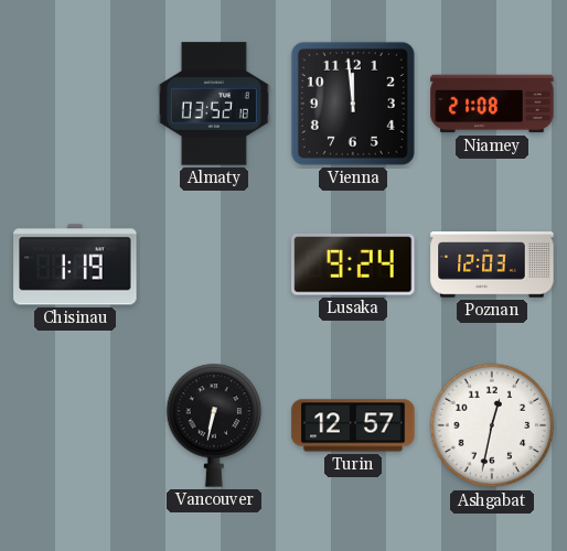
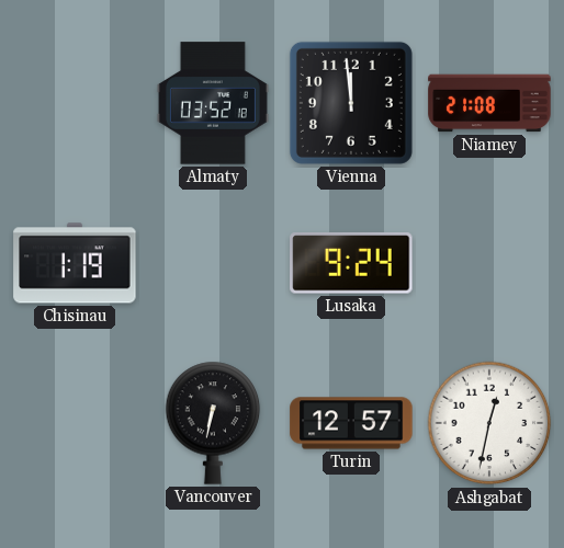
Poznan: 12:03 -> none (492, 264)
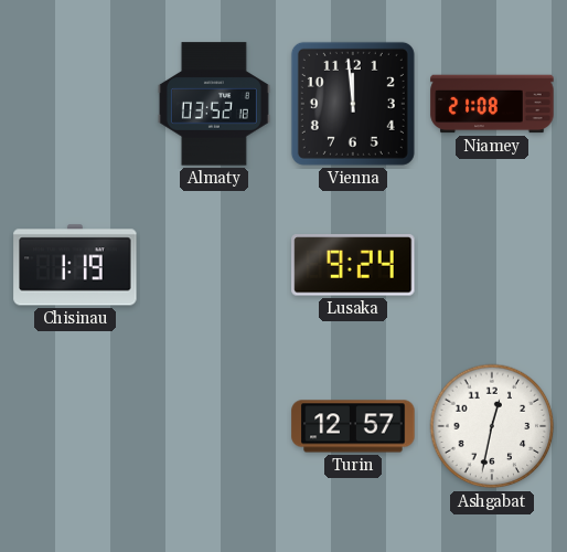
Vancouver: 6:32 -> none (213, 423)
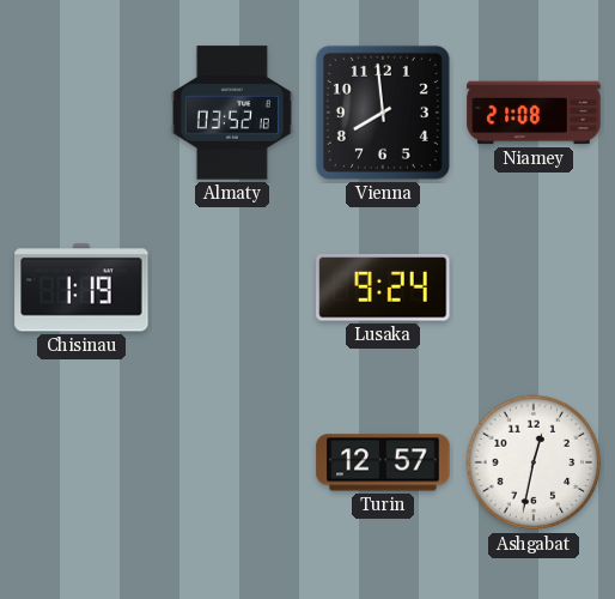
Vienna: 11:59 -> 7:59 (383, 113)
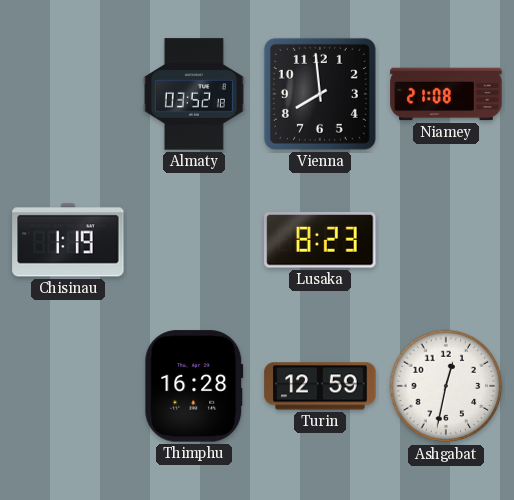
Lusaka: 9:24 -> 8:23 (320, 240)
Thimphu: none -> 16:28 (194, 386)
Turin: 12:57 -> 12:59 (320, 386)
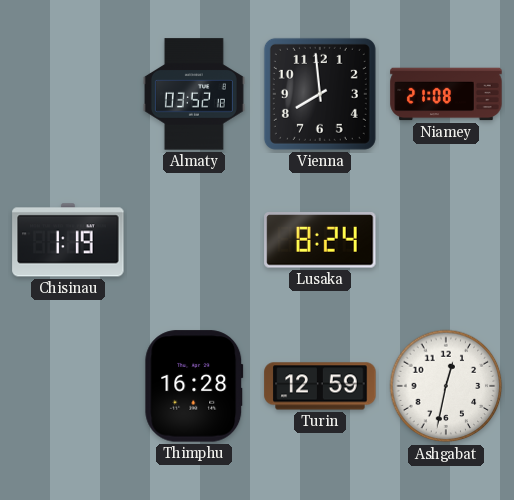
Lusaka: 8:23 -> 8:24 (320, 240)
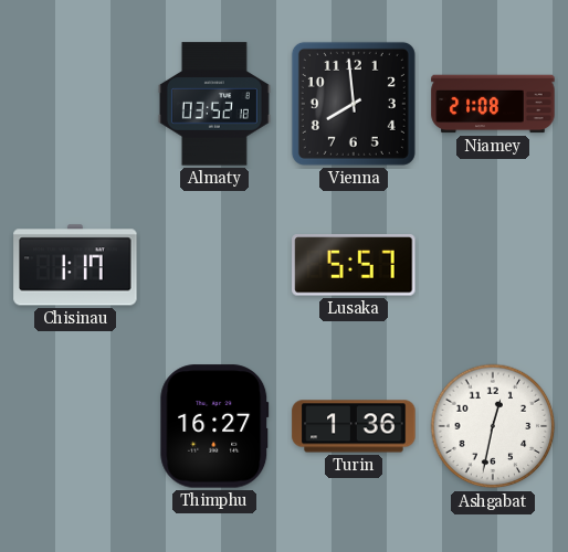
Chisinau: 1:19 -> 1:17 (75, 265)
Lusaka: 8:24 -> 5:57 (354, 265)
Thimphu: 16:28 -> 16:27 (214, 426)
Turin: 12:59 -> 1:36 (354, 426)
